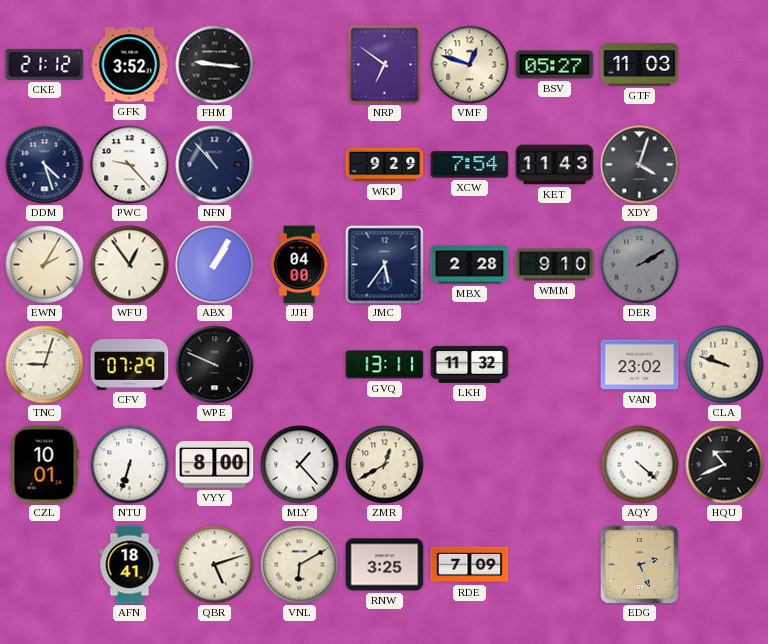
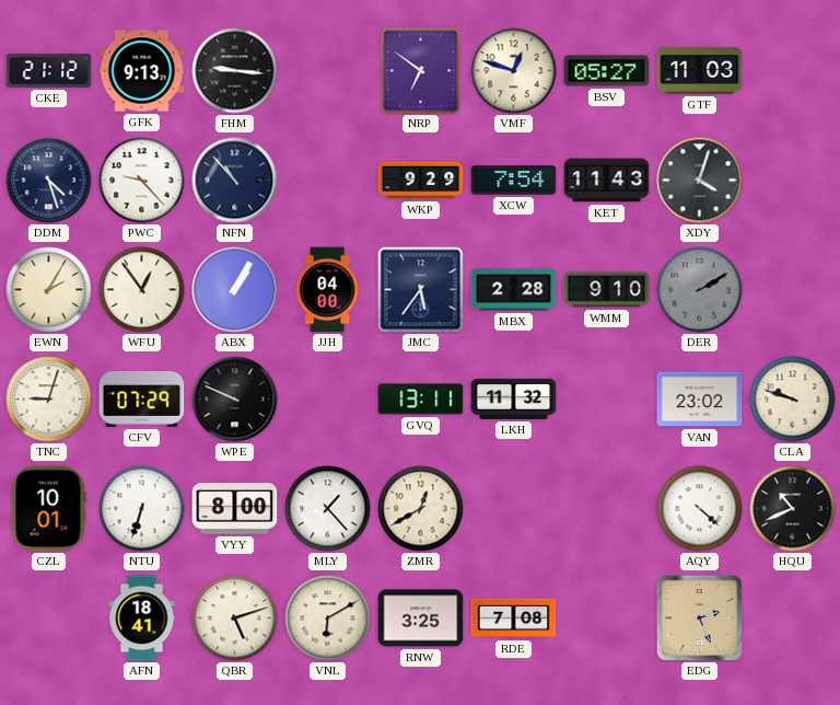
GFK: 3:52 -> 9:13 (142, 71)
RDE: 7:09 -> 7:08 (514, 619)
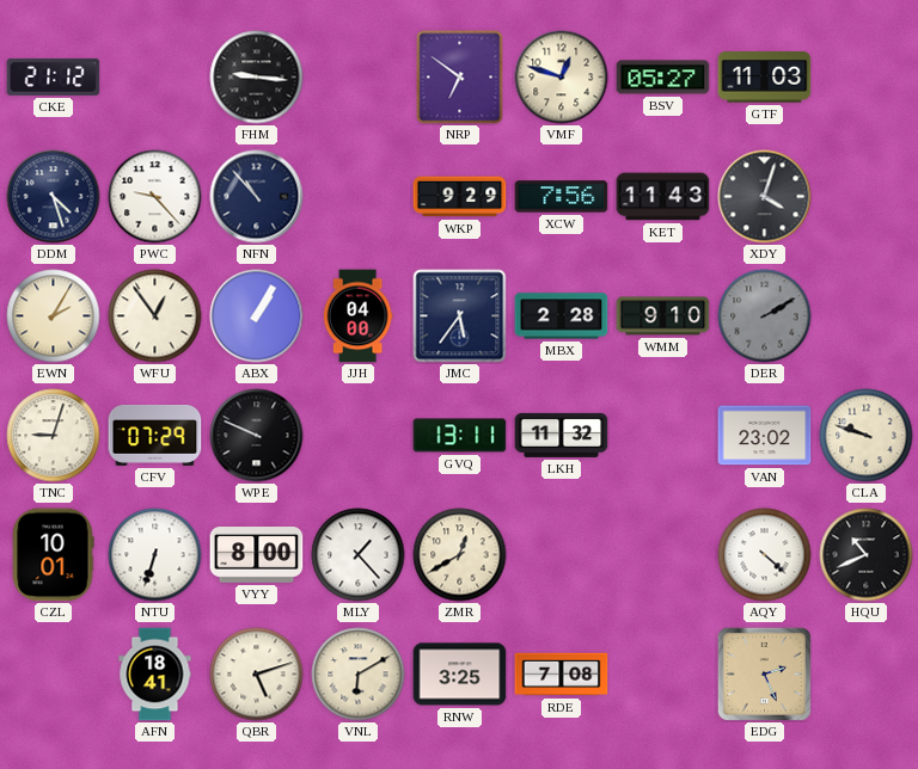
GFK: 9:13 -> none (142, 71)
XCW: 7:54 -> 7:56 (562, 197)
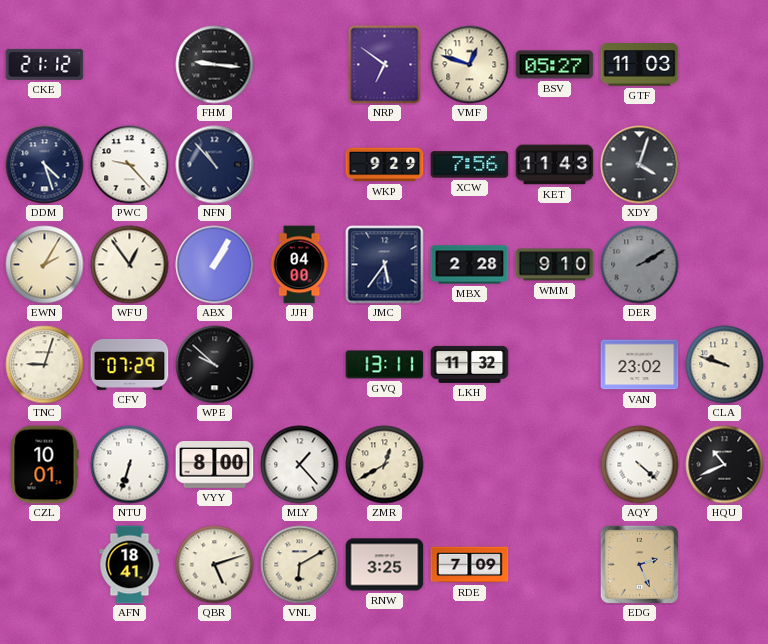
WPE: 9:49 -> 9:52 (215, 365)
RDE: 7:08 -> 7:09 (470, 565)
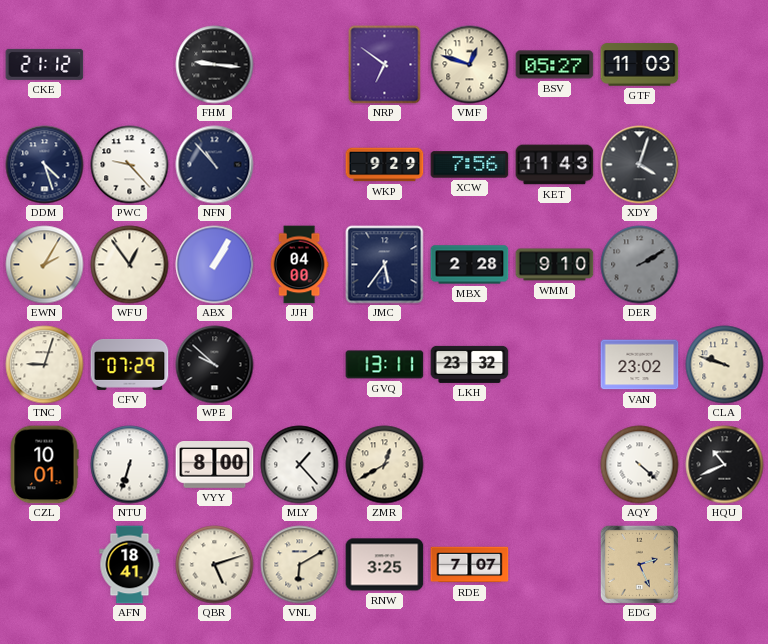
LKH: 11:32 -> 23:32 (470, 364)
RDE: 7:09 -> 7:07 (470, 565)
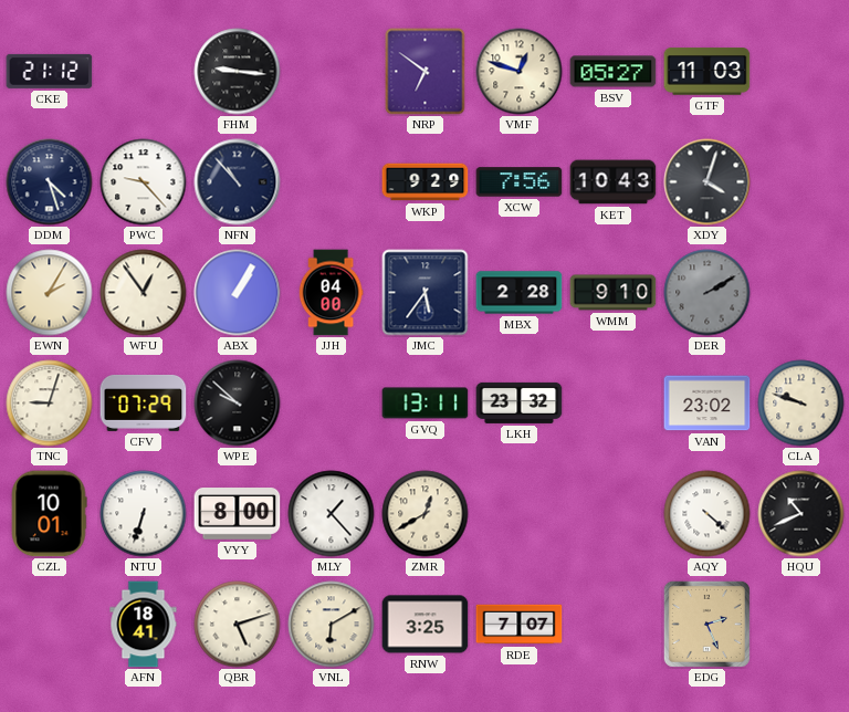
KET: 11:43 -> 10:43 (614, 182)
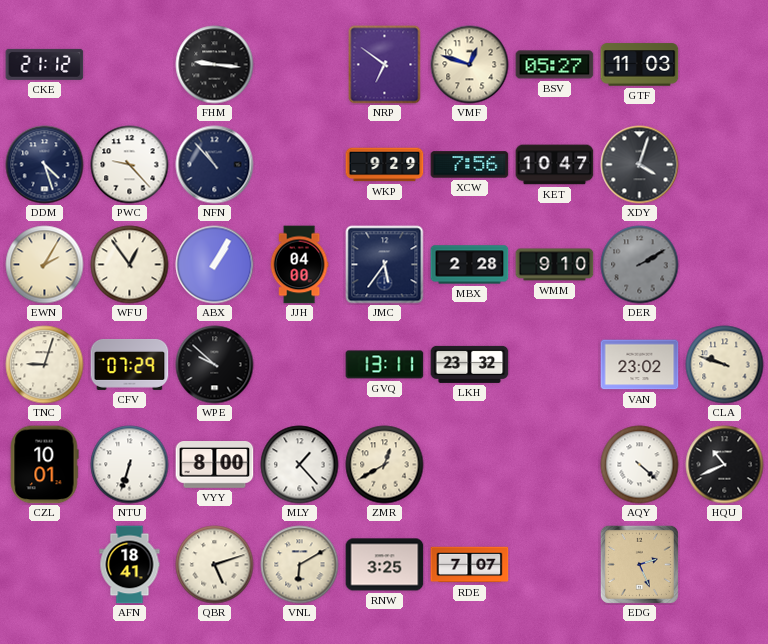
KET: 10:43 -> 10:47 (555, 165)
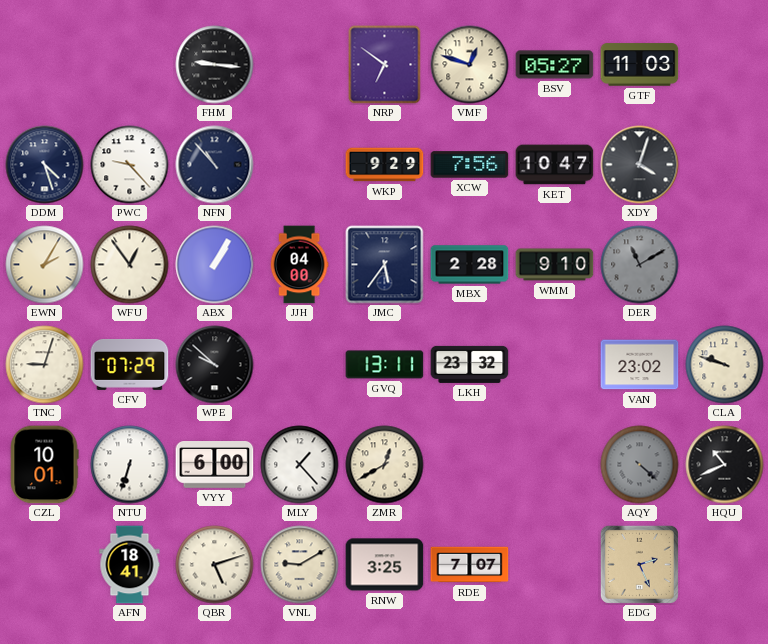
CKE: 21:12 -> none (45, 64)
DER: 2:10 -> 11:10 (640, 265)
VYY: 8:00 -> 6:00 (215, 465)
AQY dial: white -> grey (640, 465)
VNL: 6:10 -> 9:10 (300, 565)
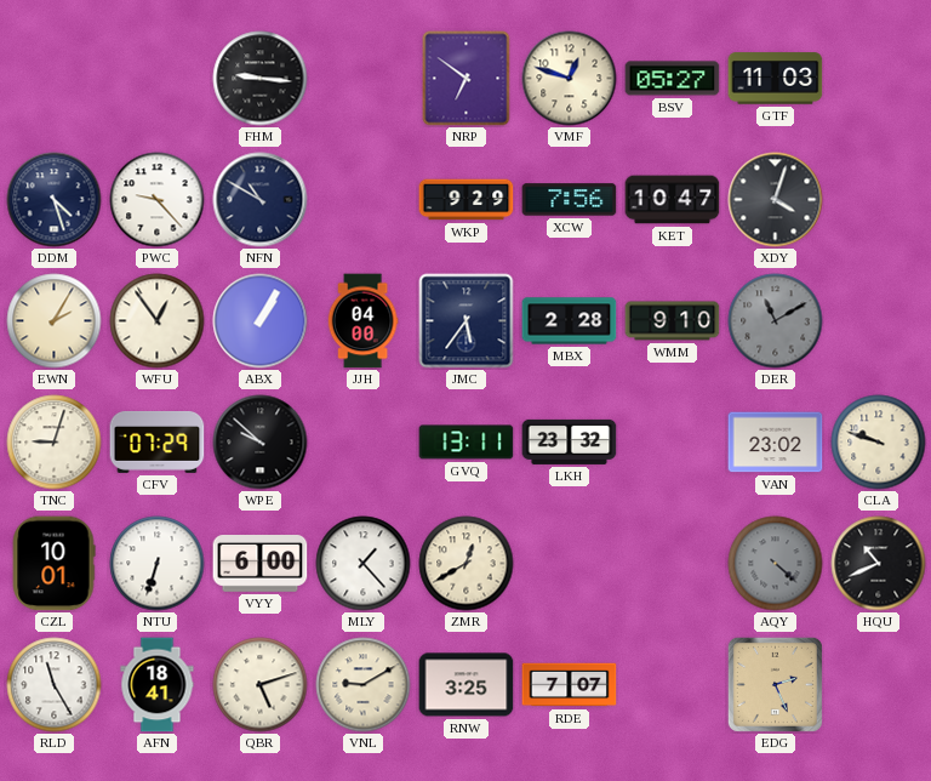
NFN: 10:53 -> 10:50 (261, 200)
RLD: none -> 11:25 (55, 685)
